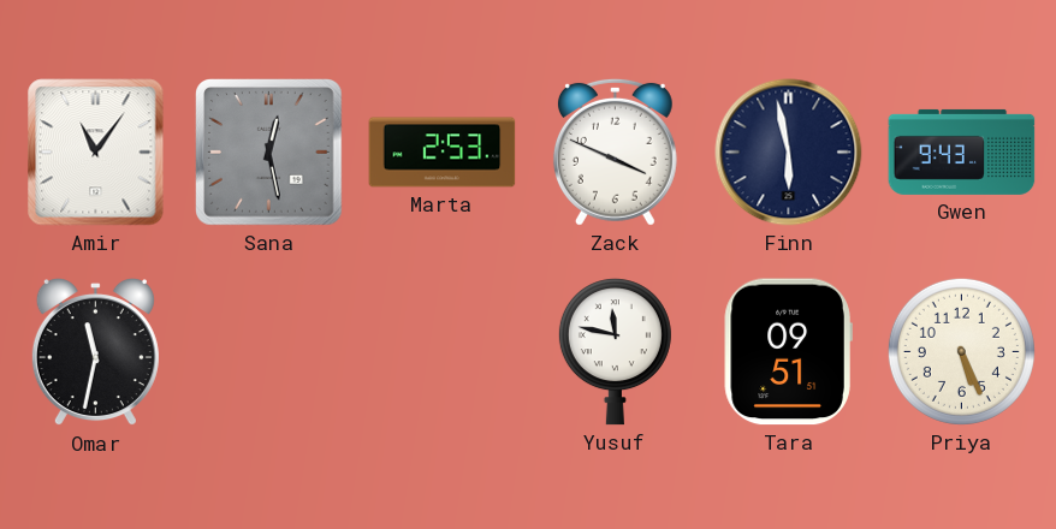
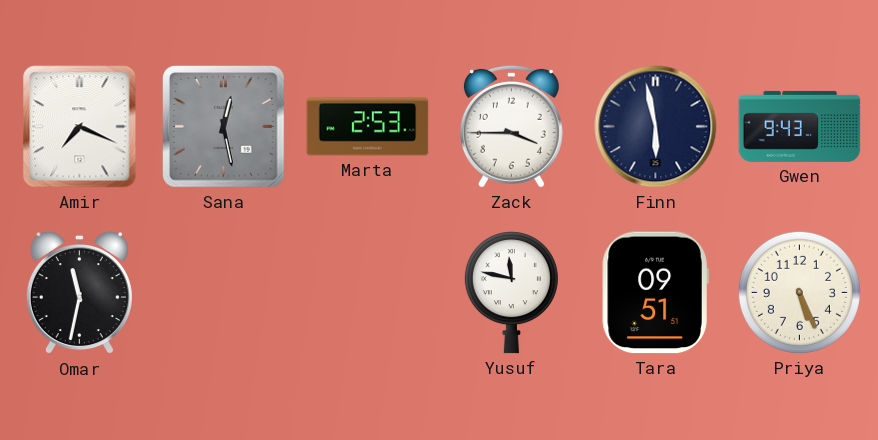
Amir: 11:06 -> 7:19 (80, 127)
Zack: 3:49 -> 3:45 (511, 126)
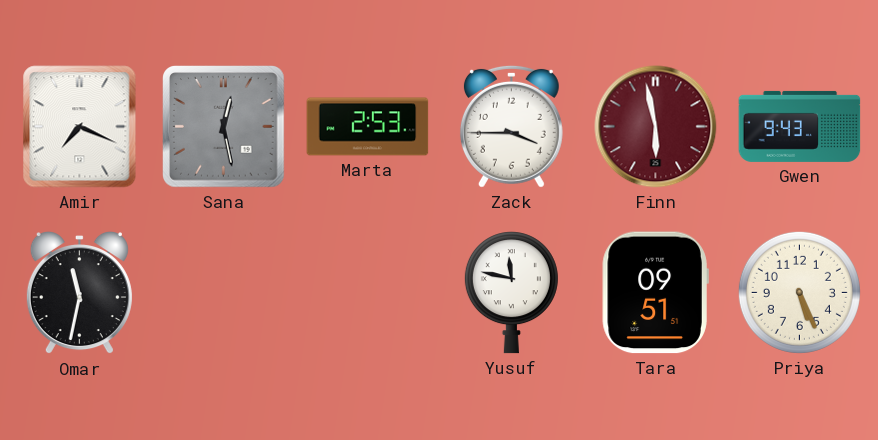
Finn dial: navy -> burgundy (656, 127)
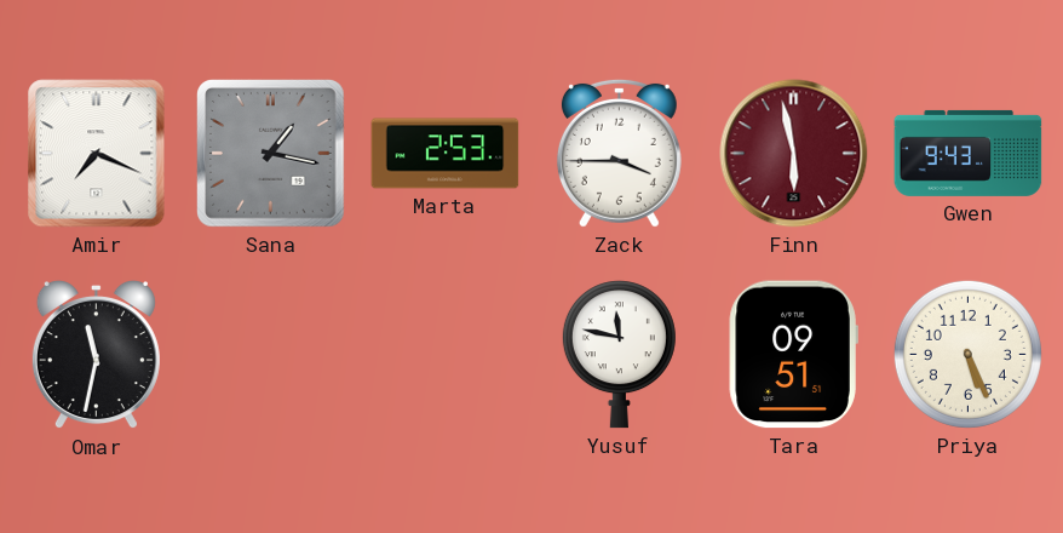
Sana: 12:28 -> 1:17 (271, 154)
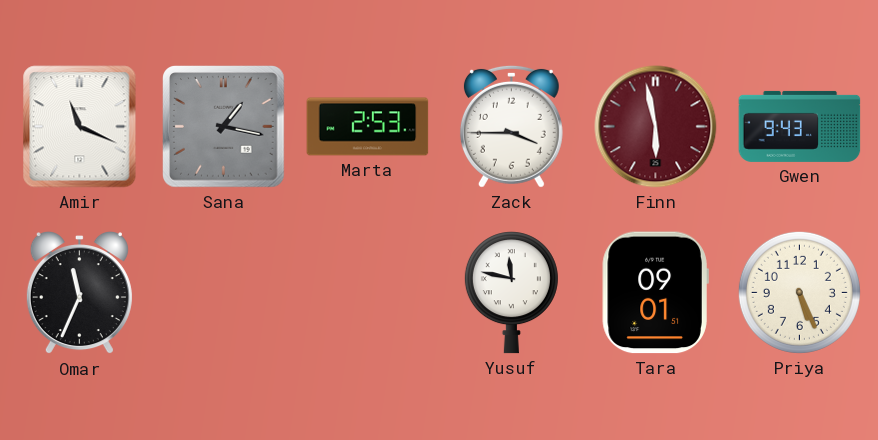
Amir: 7:19 -> 11:19 (80, 127)
Omar: 11:32 -> 11:34 (79, 294)
Tara: 09:51 -> 09:01 (655, 293)
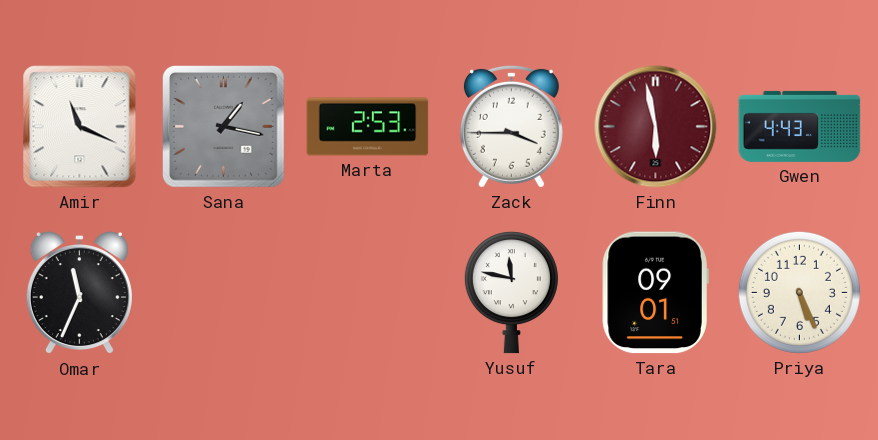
Gwen: 9:43 -> 4:43 (800, 126)
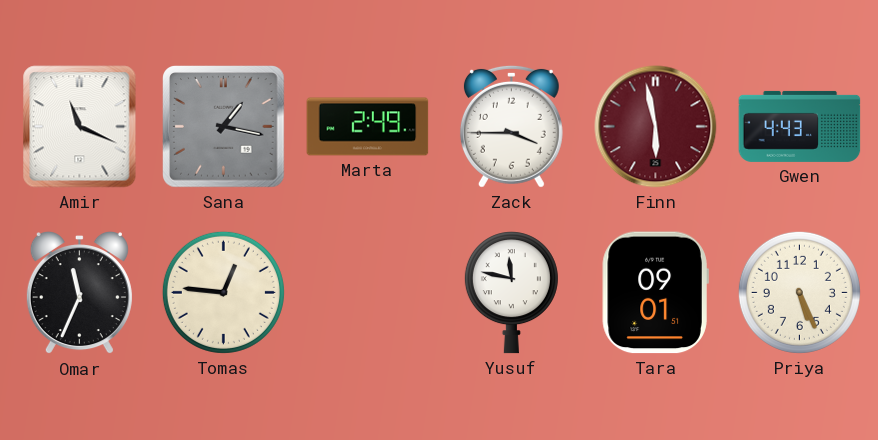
Marta: 2:53 -> 2:49 (368, 127)
Tomas: none -> 12:46 (223, 292)
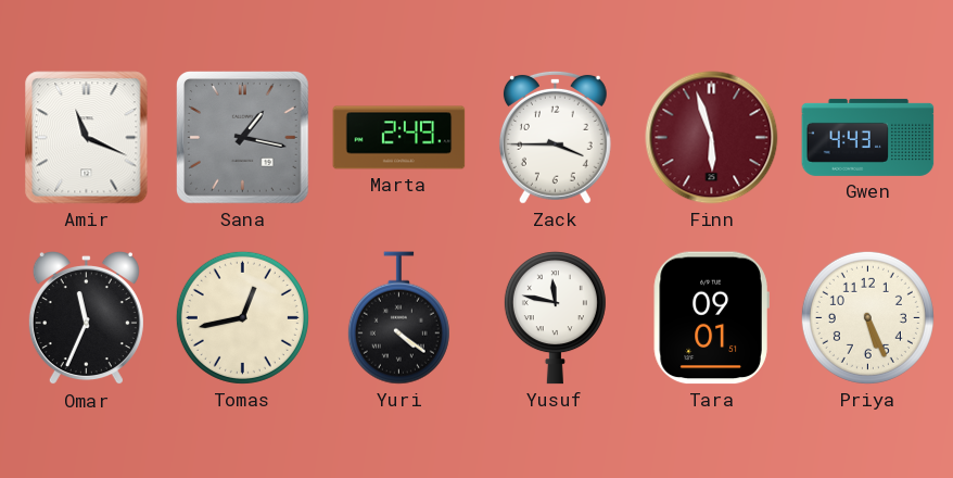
Finn: 5:58 -> 5:57 (712, 138)
Tomas: 12:46 -> 12:43 (242, 317)
Yuri: none -> 4:21 (398, 318)
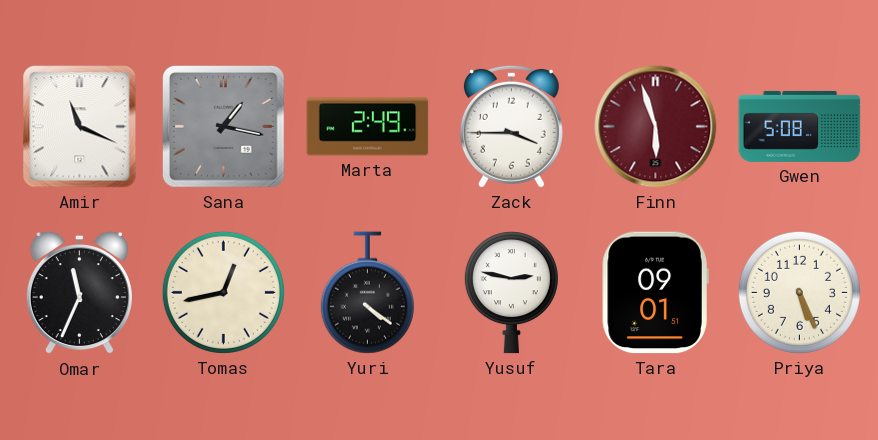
Gwen: 4:43 -> 5:08 (800, 126)
Yusuf: 11:47 -> 2:47 (511, 293)
